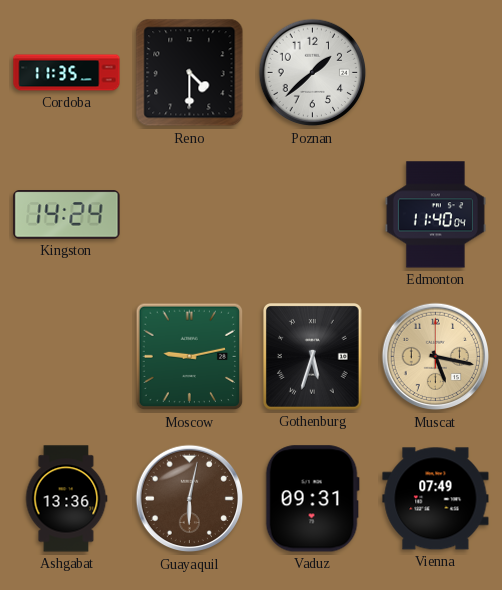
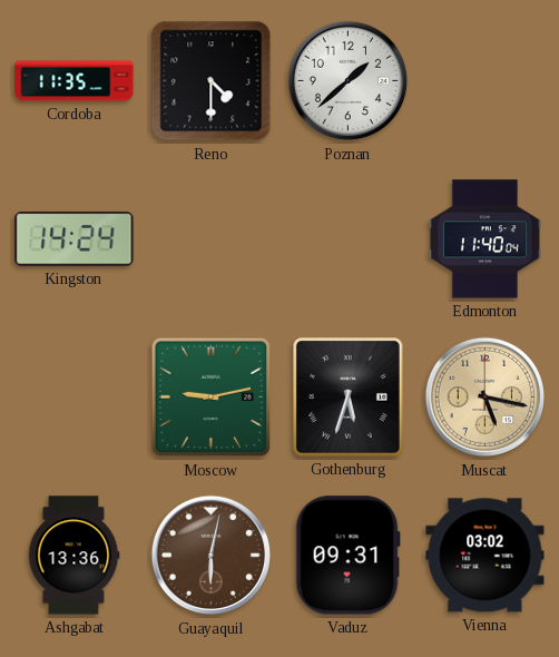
Vienna: 07:49 -> 03:02 (486, 556)
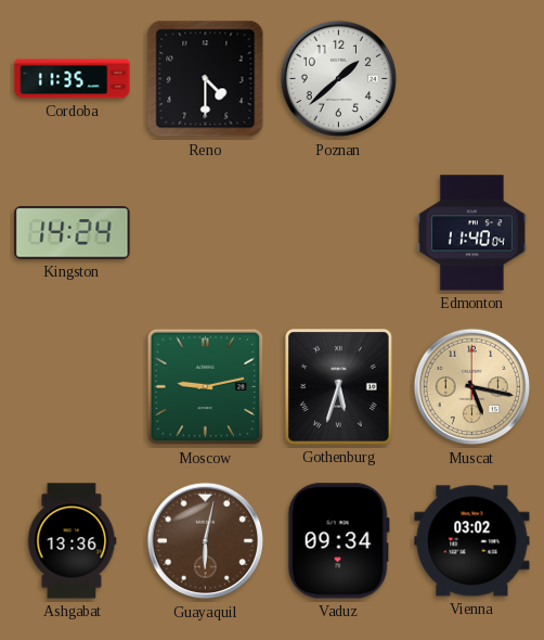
Vaduz: 09:31 -> 09:34 (338, 541)
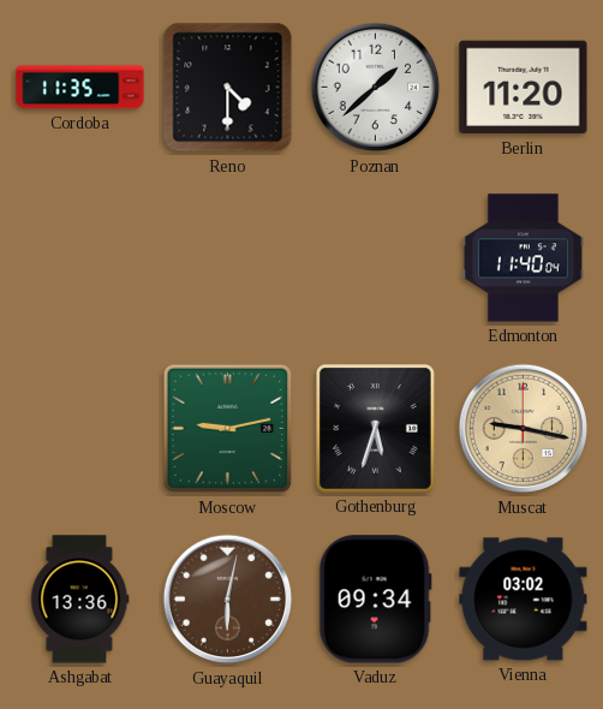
Berlin: none -> 11:20 (524, 88)
Kingston: 14:24 -> none (73, 233)
Muscat: 5:17 -> 9:17 (524, 429)
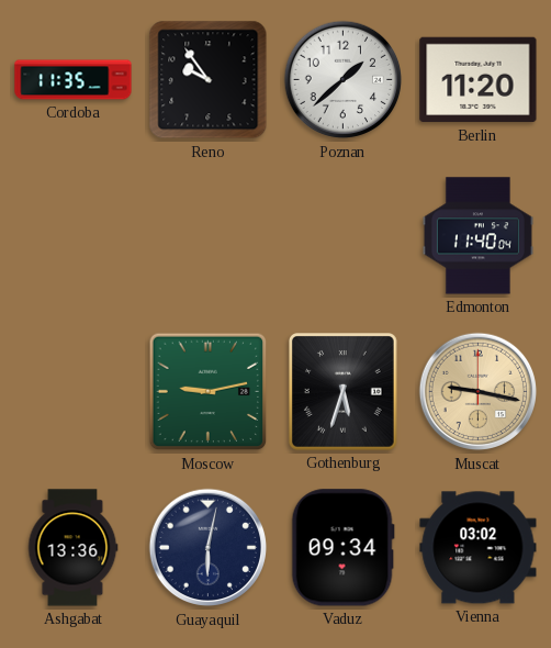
Reno: 4:30 -> 9:54 (209, 80)
Guayaquil dial: brown -> navy (209, 548)
